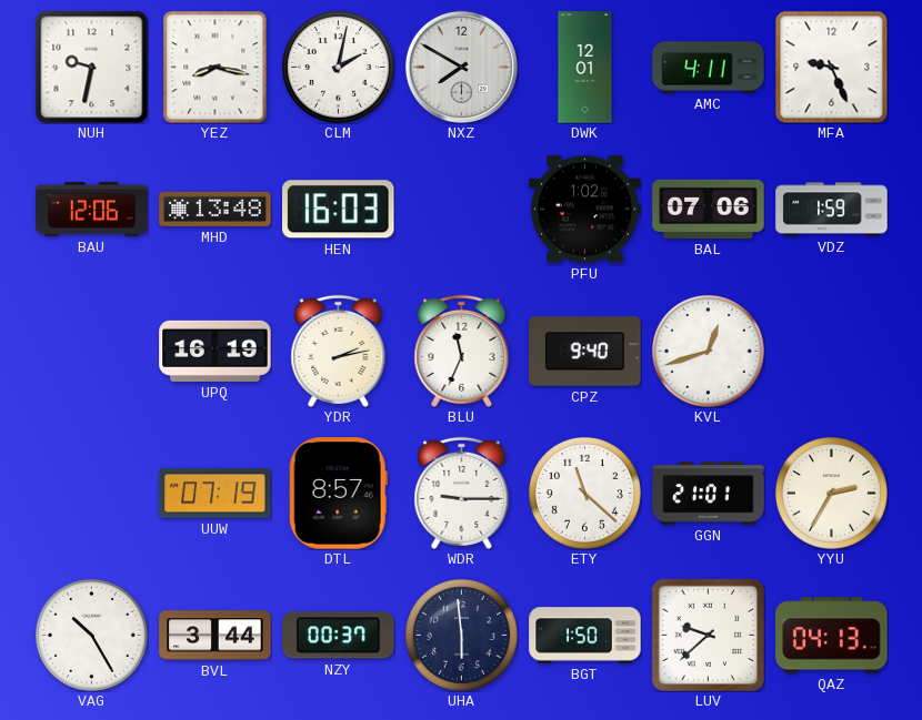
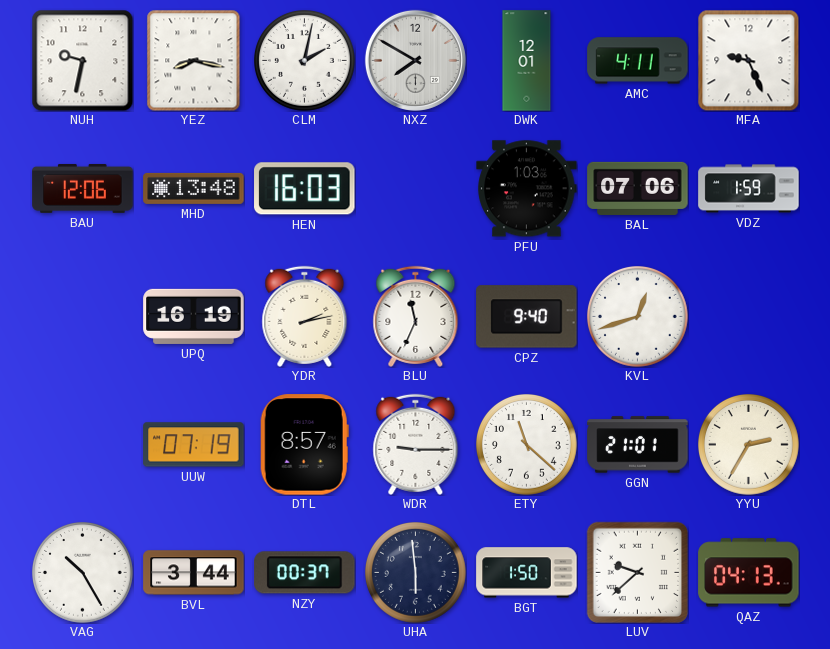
PFU: 1:02 -> 1:03 (527, 189)
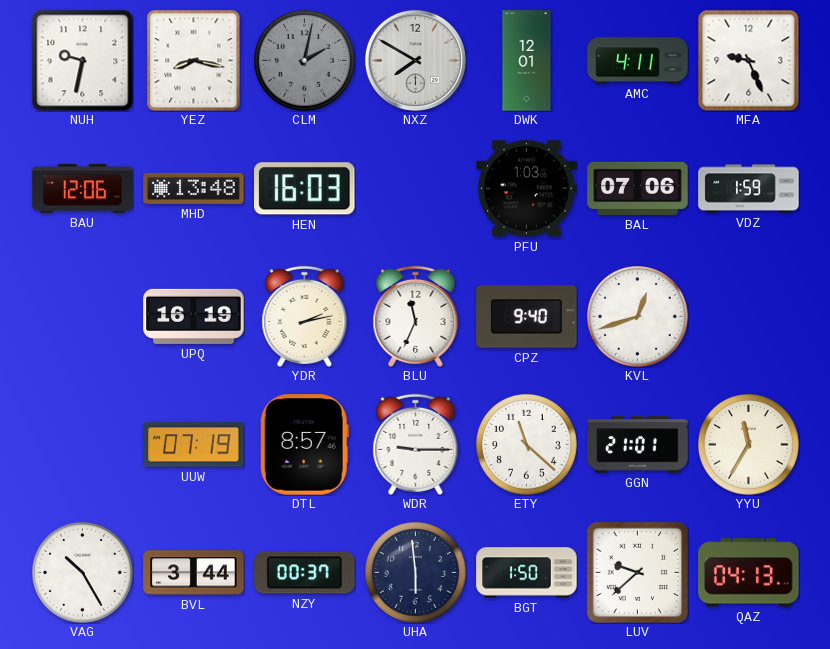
CLM dial: white -> grey (305, 61)
YYU: 2:35 -> 11:35 (749, 445)
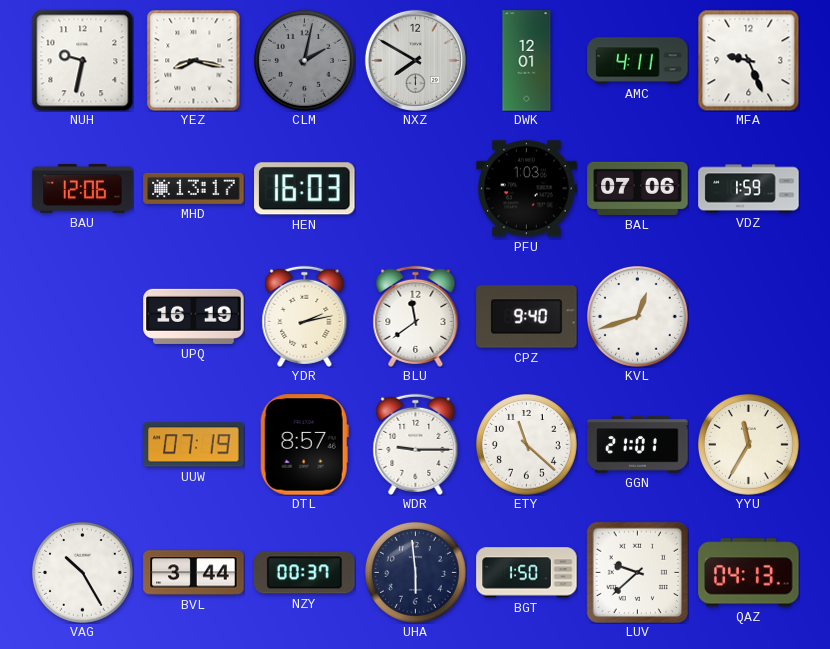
MHD: 13:48 -> 13:17 (194, 188)
BLU: 11:34 -> 11:39 (416, 316)
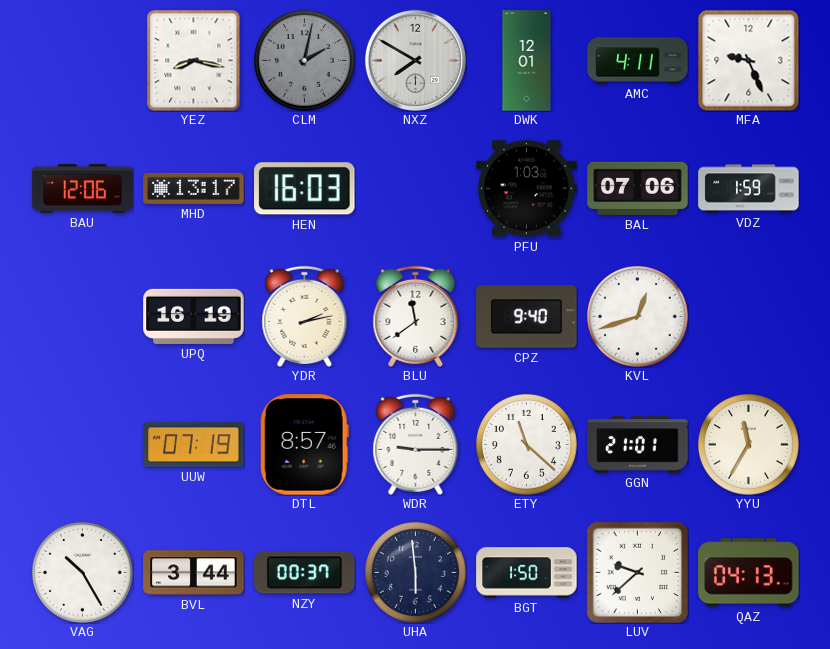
NUH: 9:32 -> none (82, 60)
